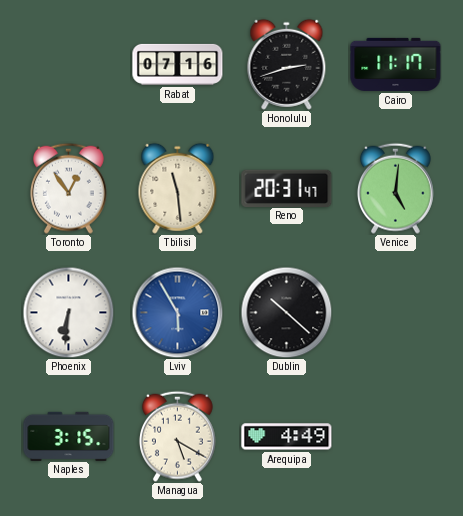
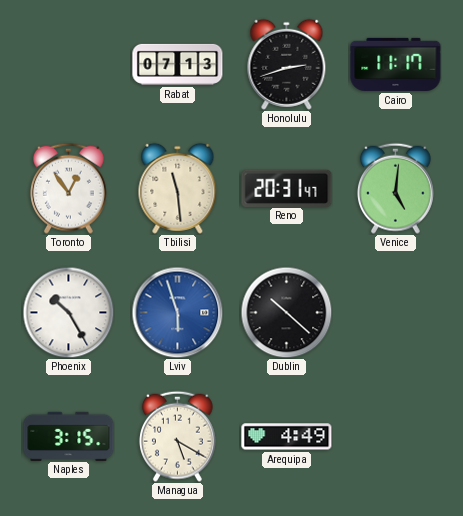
Rabat: 07:16 -> 07:13 (178, 64)
Phoenix: 6:31 -> 10:25 (68, 312)
Lviv: 5:55 -> 5:57 (177, 312)
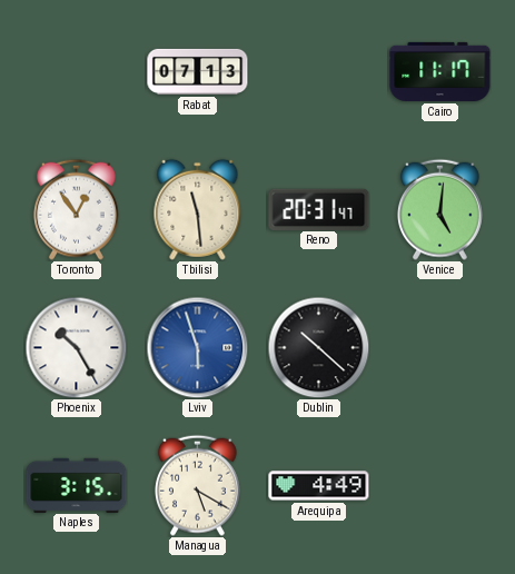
Honolulu: 2:42 -> none (287, 64)
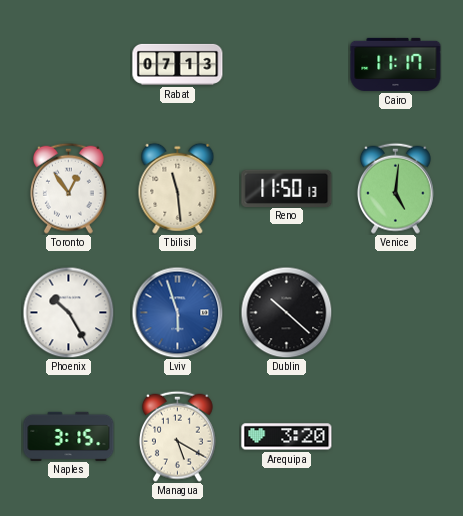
Reno: 20:31 -> 11:50 (287, 188)
Arequipa: 4:49 -> 3:20 (287, 437)
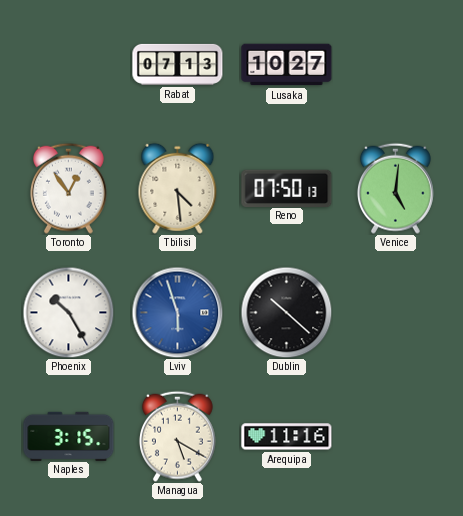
Lusaka: none -> 10:27 (287, 65)
Cairo: 11:17 -> none (396, 64)
Tbilisi: 11:29 -> 4:29 (178, 188)
Reno: 11:50 -> 07:50 (287, 188)
Arequipa: 3:20 -> 11:16 (287, 437)
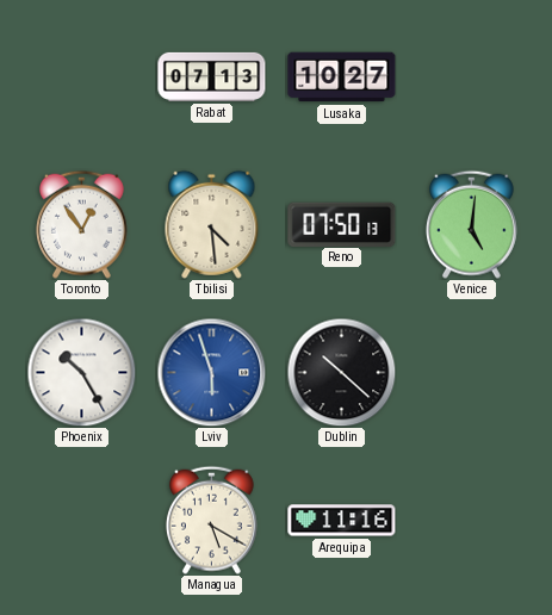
Naples: 3:15 -> none (69, 436)
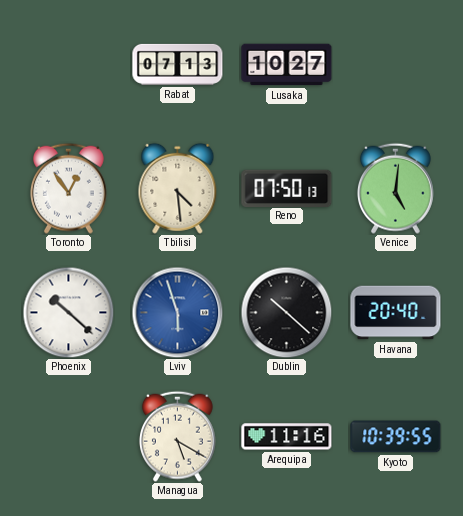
Phoenix: 10:25 -> 10:22 (68, 312)
Havana: none -> 20:40 (396, 313)
Kyoto: none -> 10:39 (396, 437)
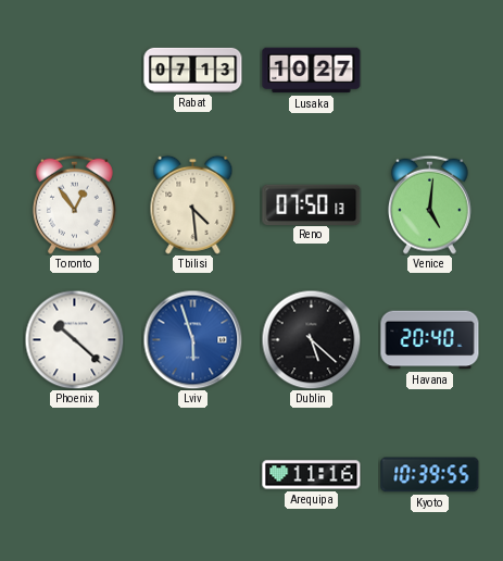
Dublin: 10:22 -> 5:22 (311, 339)
Managua: 5:20 -> none (177, 436)
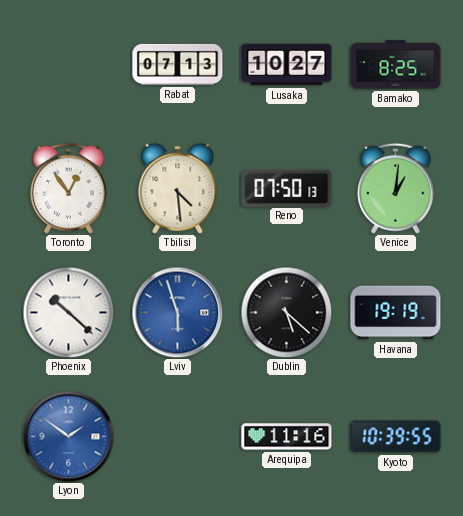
Bamako: none -> 8:25 (396, 65)
Venice: 5:01 -> 1:01 (395, 188)
Havana: 20:40 -> 19:19 (396, 313)
Lyon: none -> 1:51 (68, 436)
